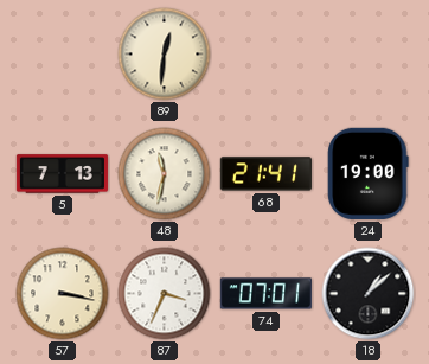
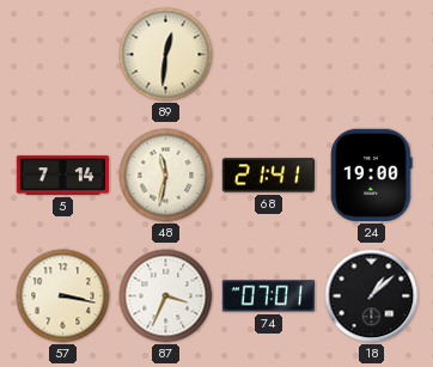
5: 7:13 -> 7:14 (62, 176)
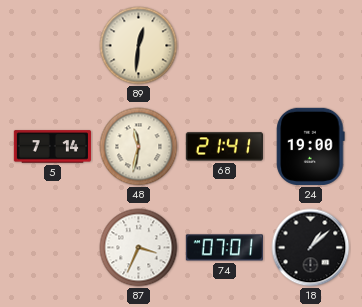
57: 3:17 -> none (63, 296)
